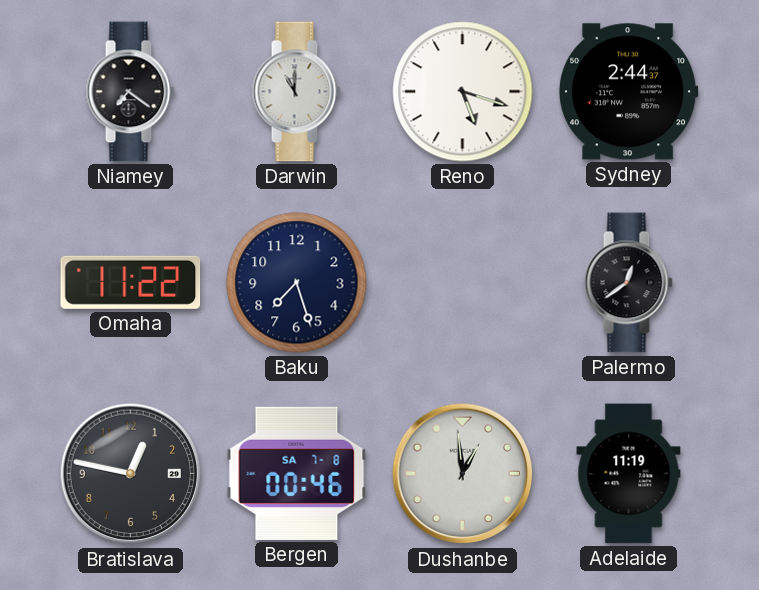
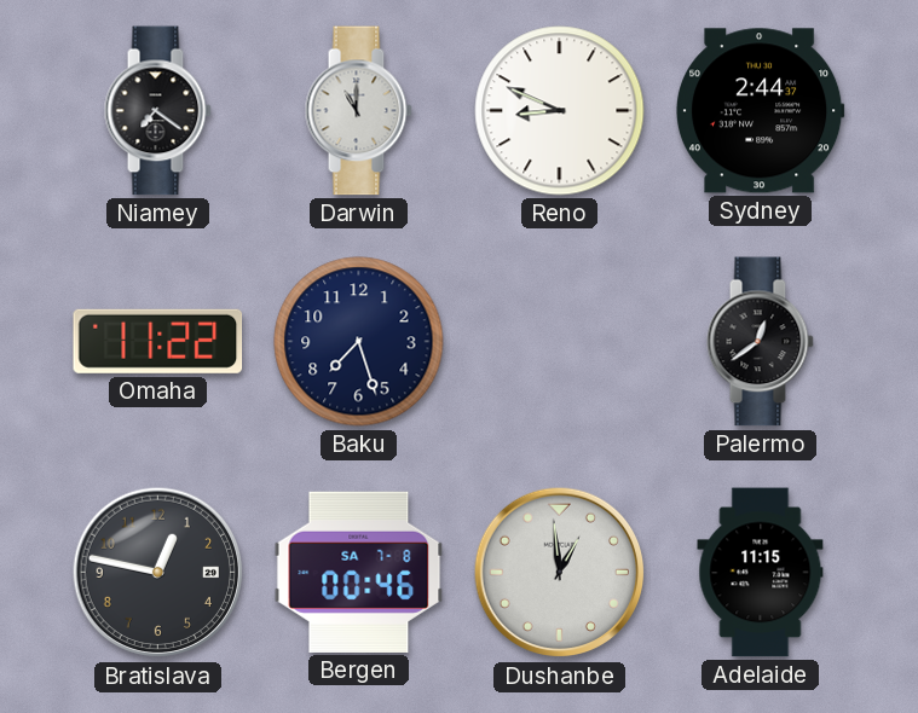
Reno: 5:18 -> 8:49 (560, 111)
Adelaide: 11:19 -> 11:15 (761, 573)
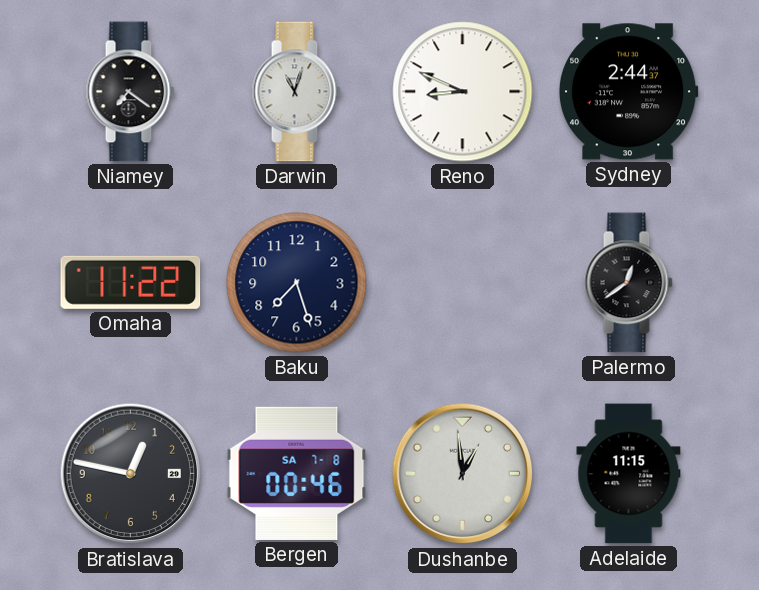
Darwin: 11:00 -> 11:03 (296, 92)
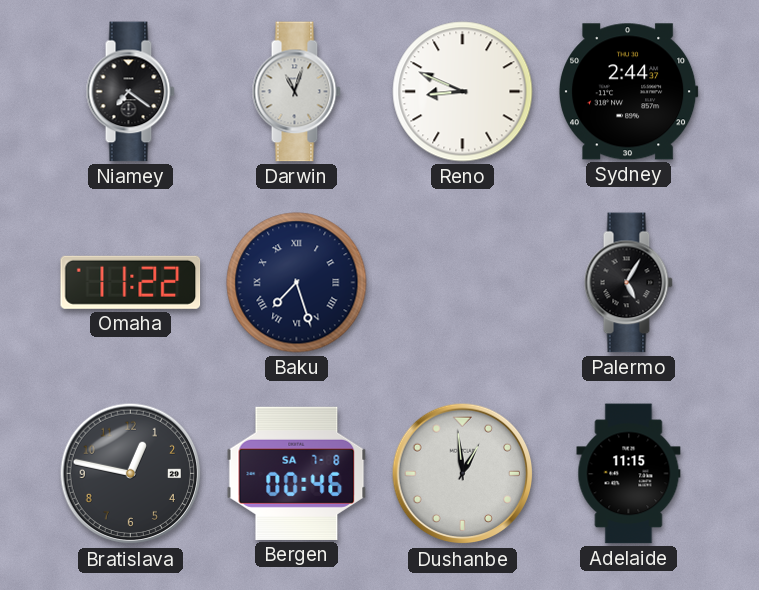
Baku numerals: Arabic -> Roman (297, 283)
Palermo: 12:39 -> 5:05 (628, 283)
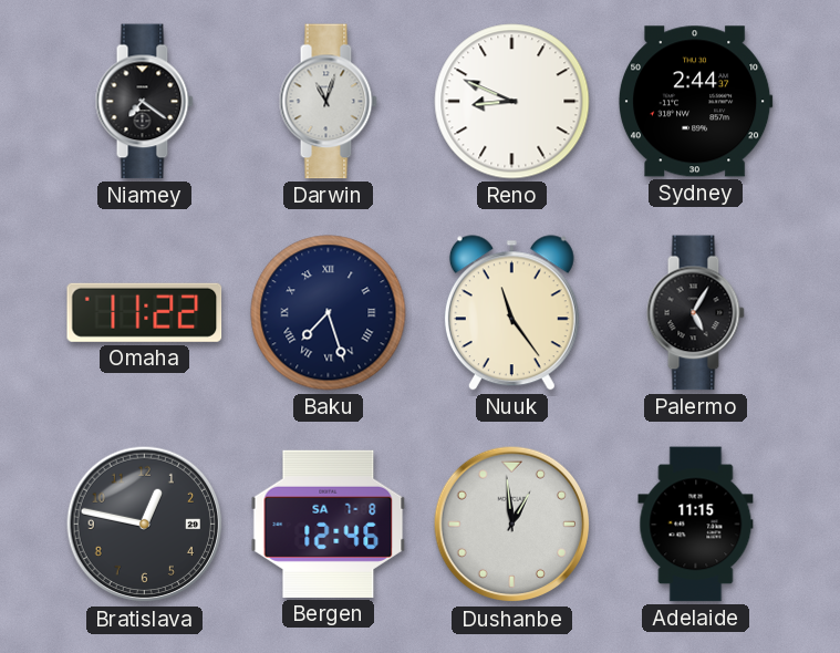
Nuuk: none -> 11:24 (511, 313)
Bergen: 00:46 -> 12:46 (329, 524)
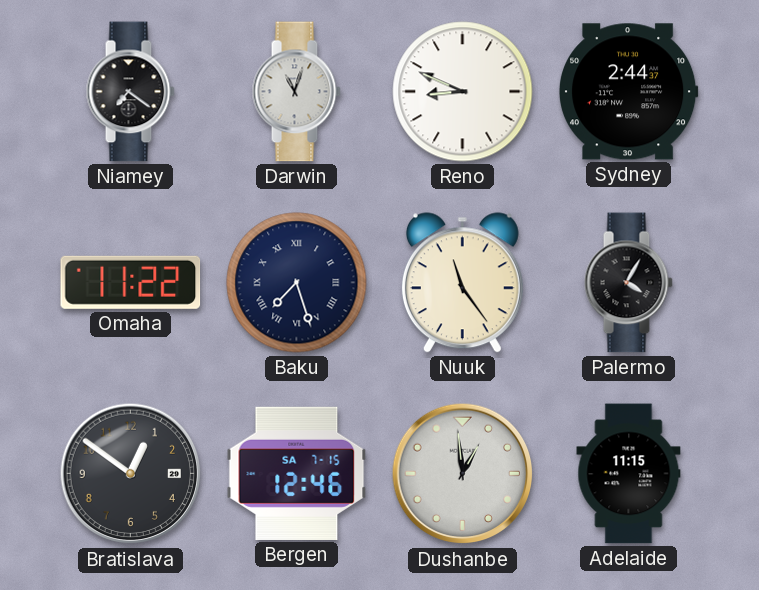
Palermo: 5:05 -> 4:05 (628, 283)
Bratislava: 12:47 -> 12:51 (131, 474)
Bergen date: SA 7-8 -> SA 7-15 (297, 473)
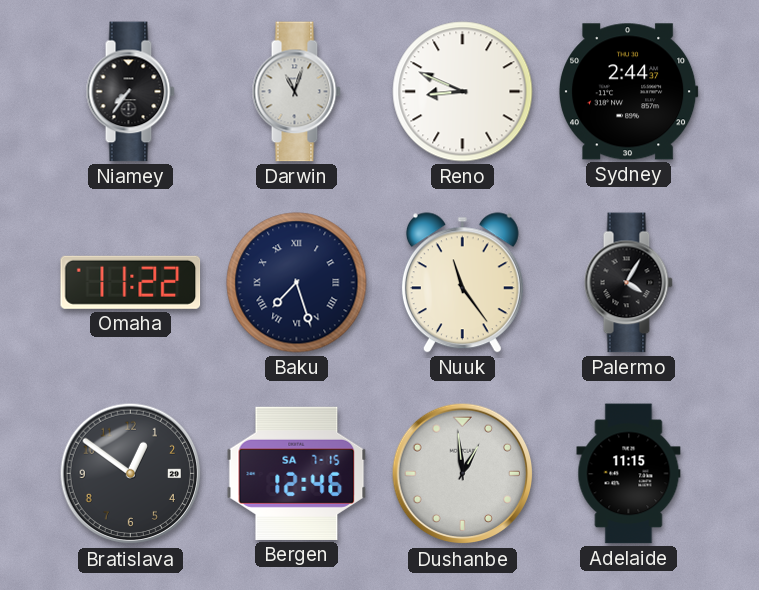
Niamey: 7:21 -> 7:36 (130, 92)
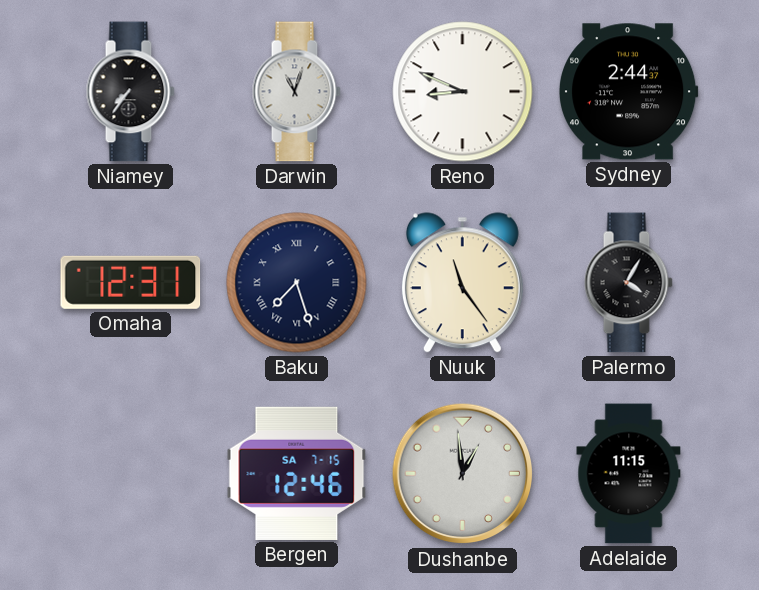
Omaha: 11:22 -> 12:31 (131, 282)
Bratislava: 12:51 -> none (131, 474)
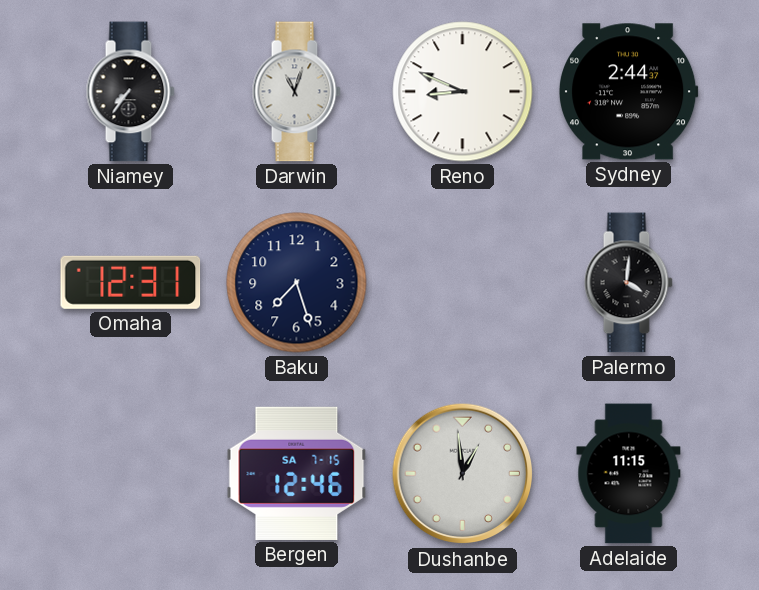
Baku numerals: Roman -> Arabic (297, 283)
Nuuk: 11:24 -> none (462, 283)
Palermo: 4:05 -> 4:01 (628, 283)
